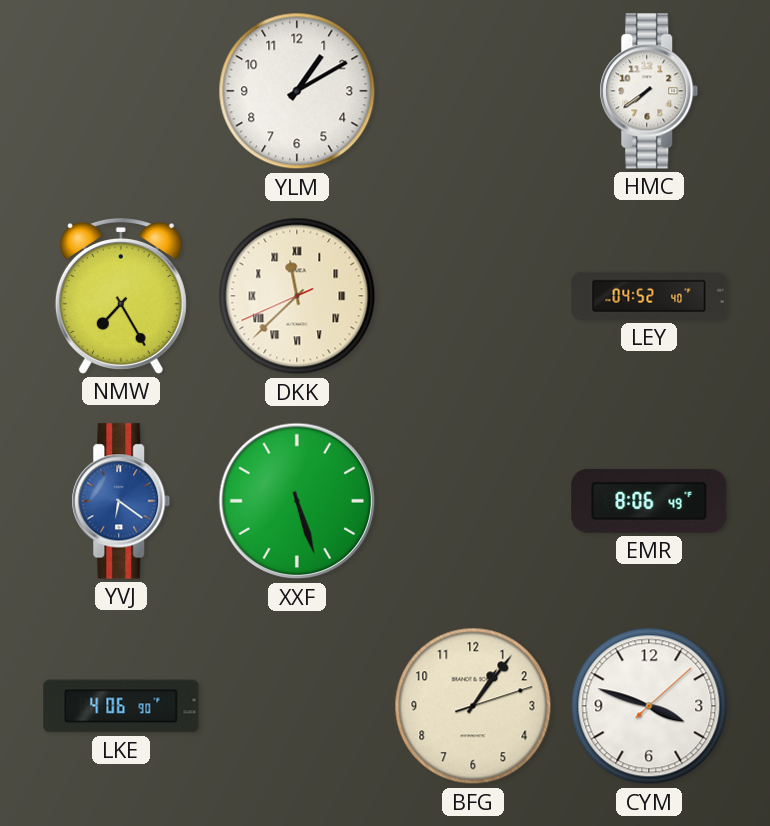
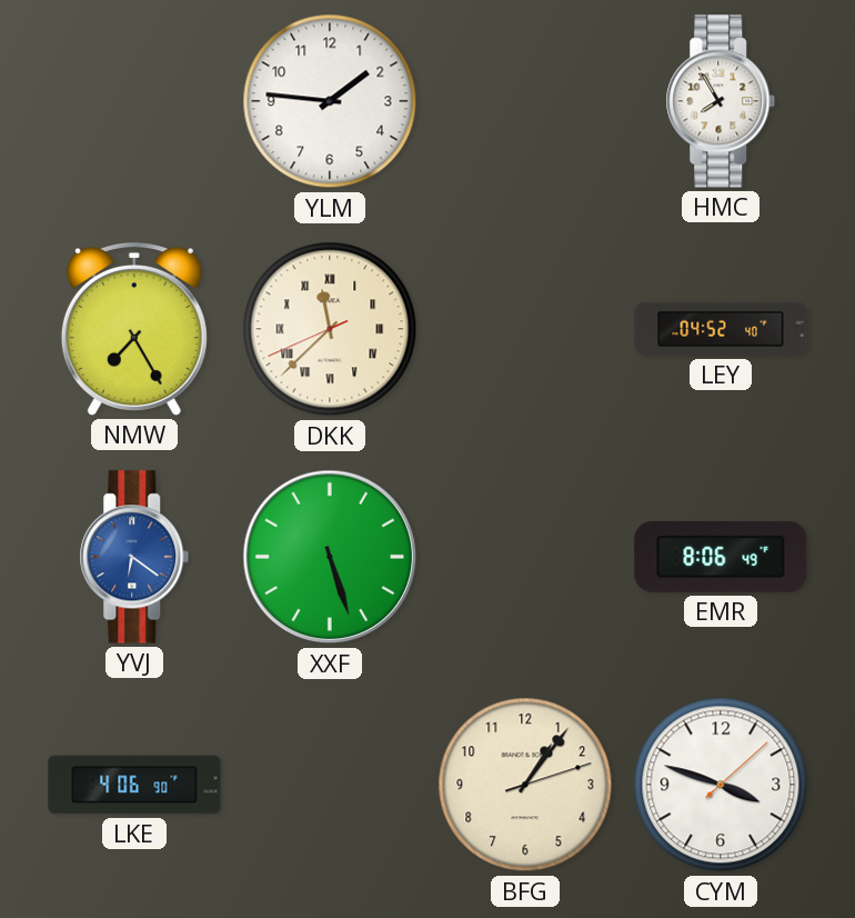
YLM: 1:10 -> 1:46 (330, 101)
HMC: 7:39 -> 7:55 (721, 101)
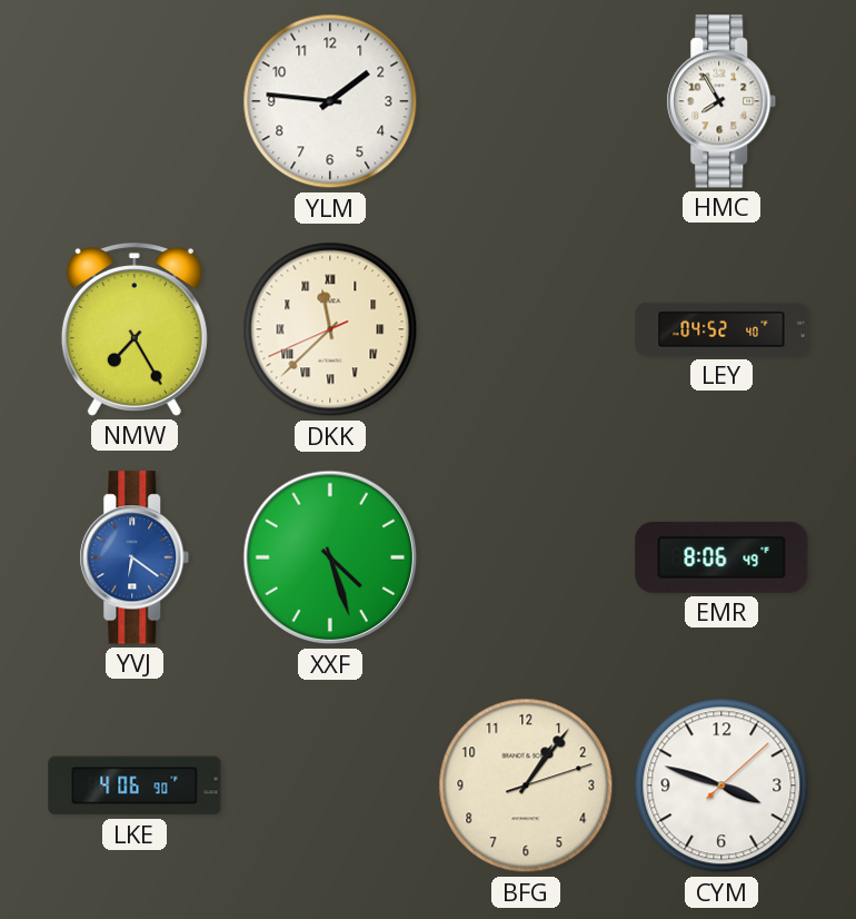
XXF: 5:27 -> 4:27 (330, 557)
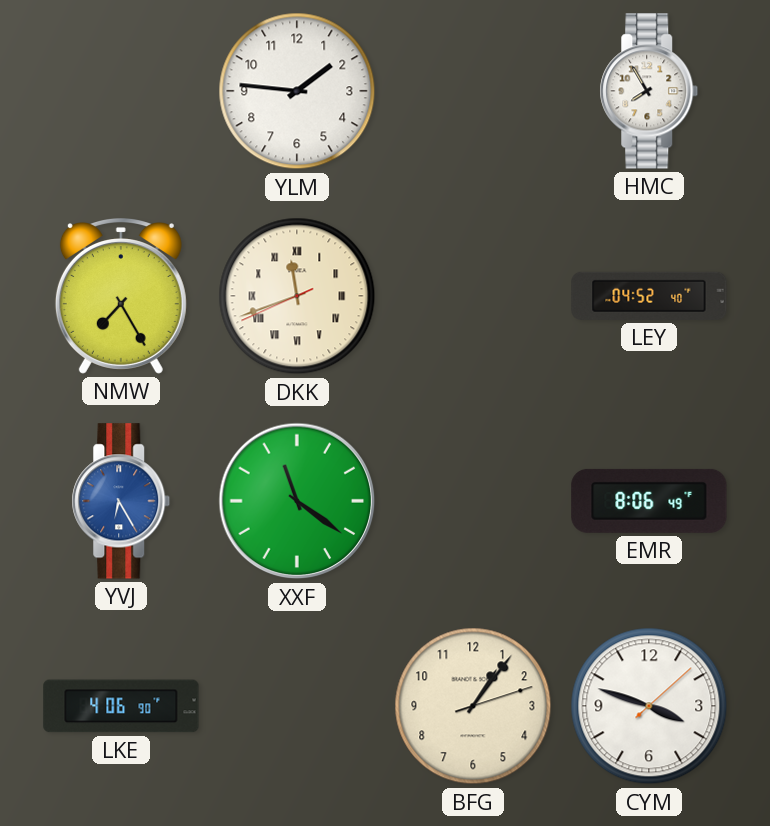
DKK: 11:37 -> 11:41 (297, 296)
YVJ: 6:21 -> 6:25 (121, 501)
XXF: 4:27 -> 11:21 (297, 501)
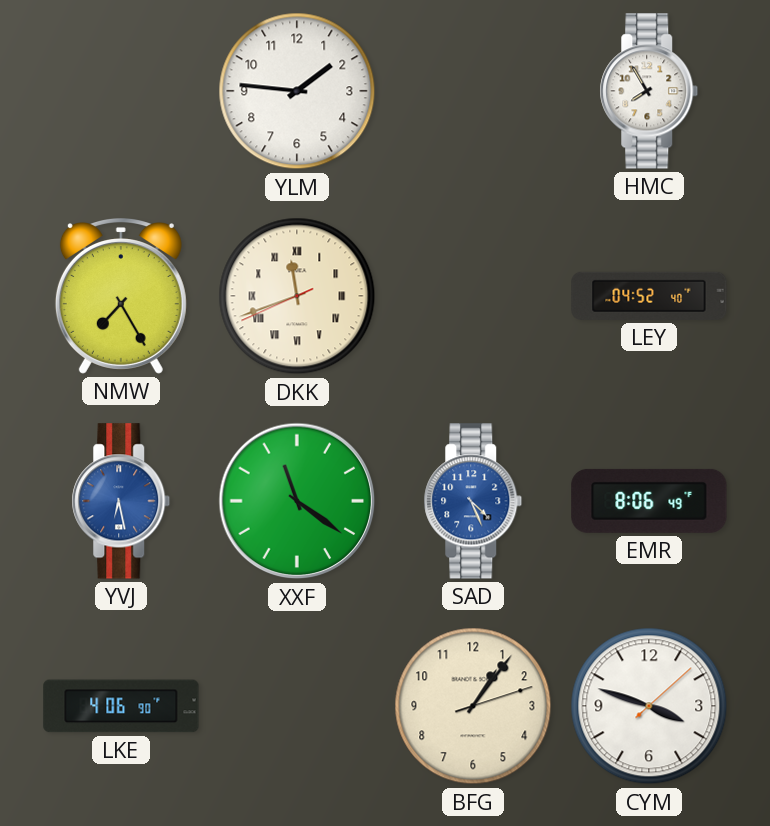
YVJ: 6:25 -> 6:28 (121, 501)
SAD: none -> 4:26 (473, 501)
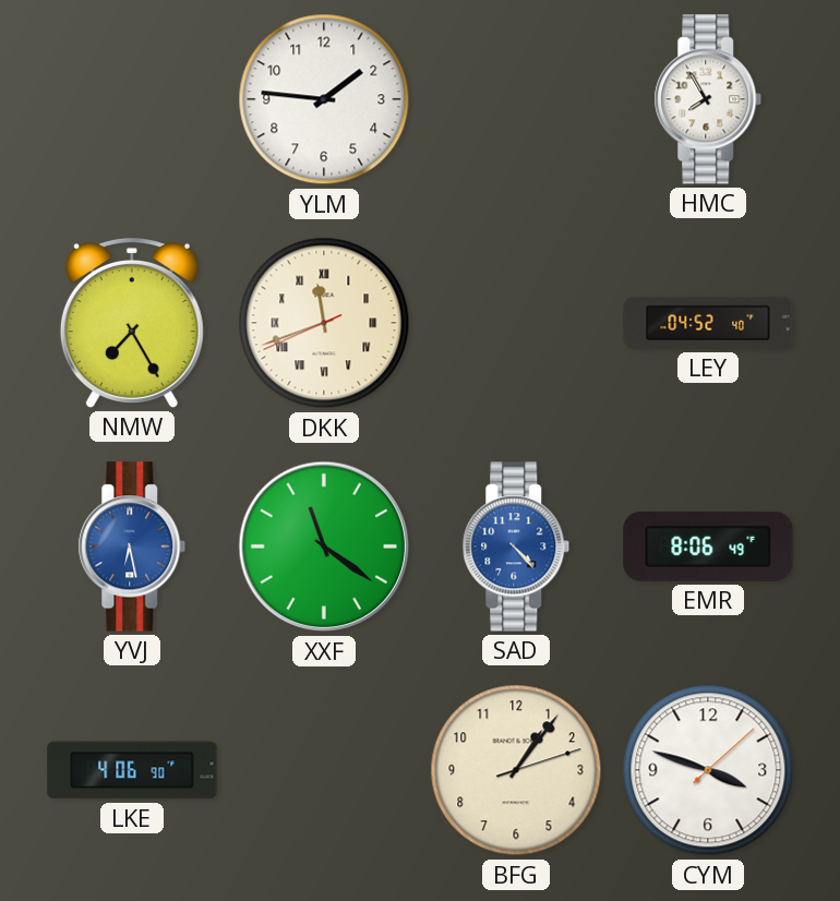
SAD: 4:26 -> 4:23 (516, 546)
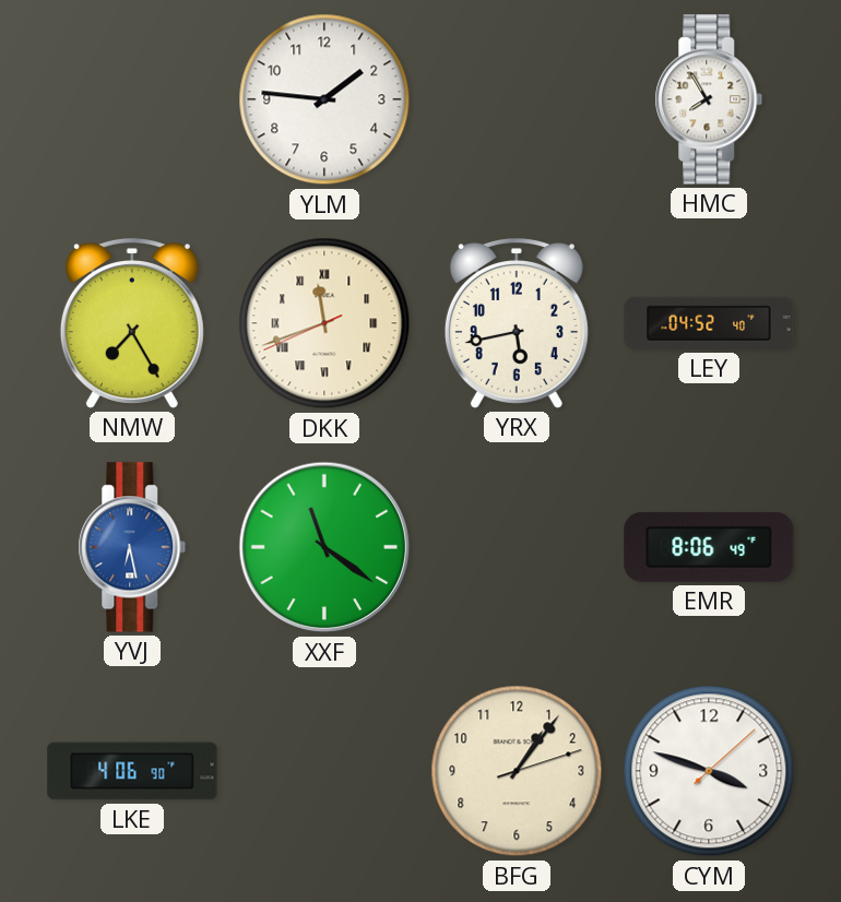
YRX: none -> 5:43 (517, 324)
SAD: 4:23 -> none (516, 546)
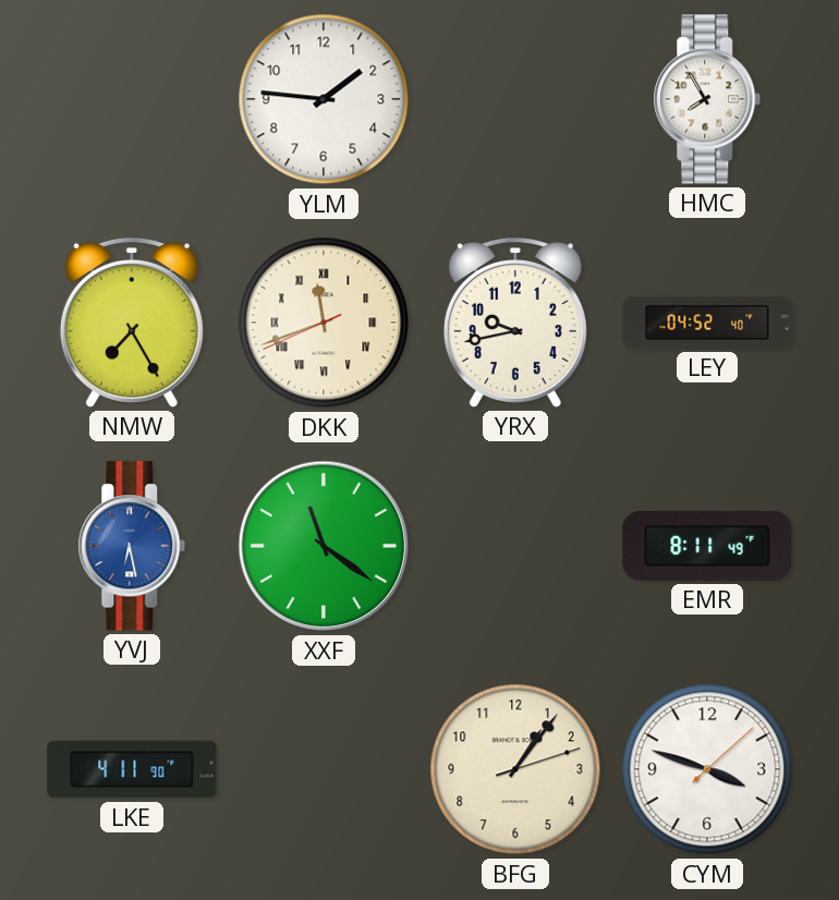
YRX: 5:43 -> 9:43 (515, 324)
EMR: 8:06 -> 8:11 (707, 546)
LKE: 4:06 -> 4:11 (132, 769)
